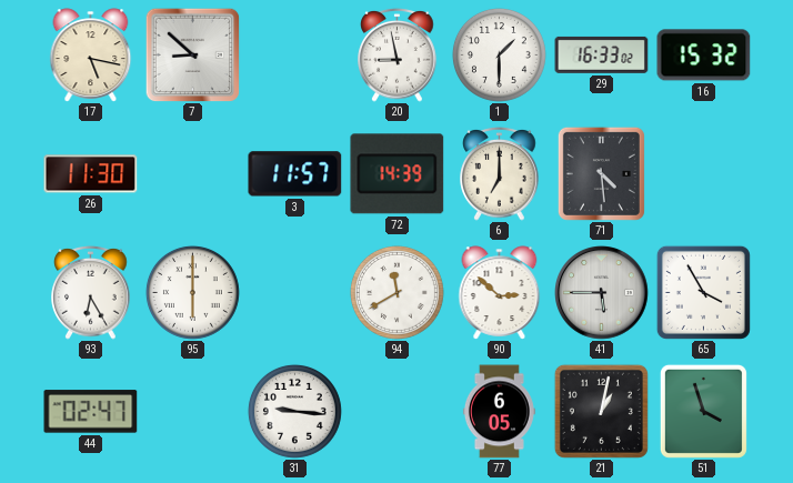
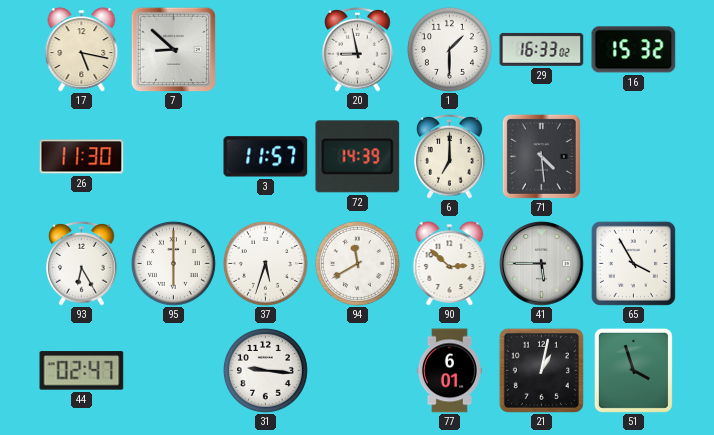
37: none -> 5:33 (265, 263)
77: 6:05 -> 6:01 (449, 371)
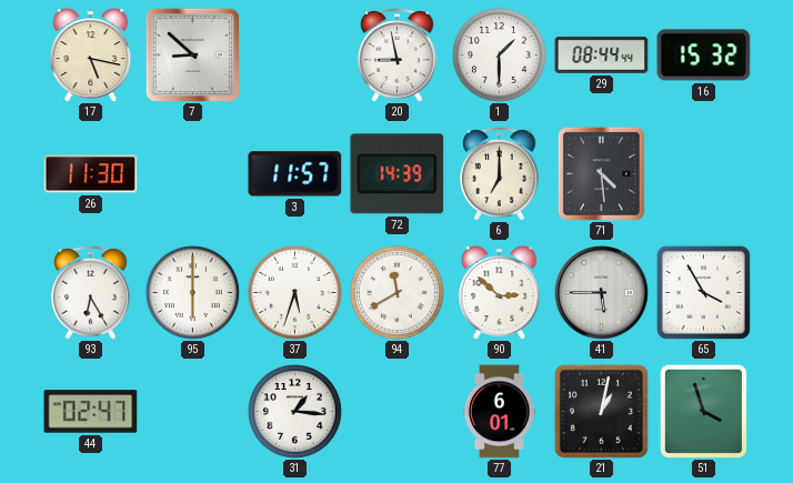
29: 16:33 -> 08:44 (602, 54)
31: 9:16 -> 1:16 (294, 411)
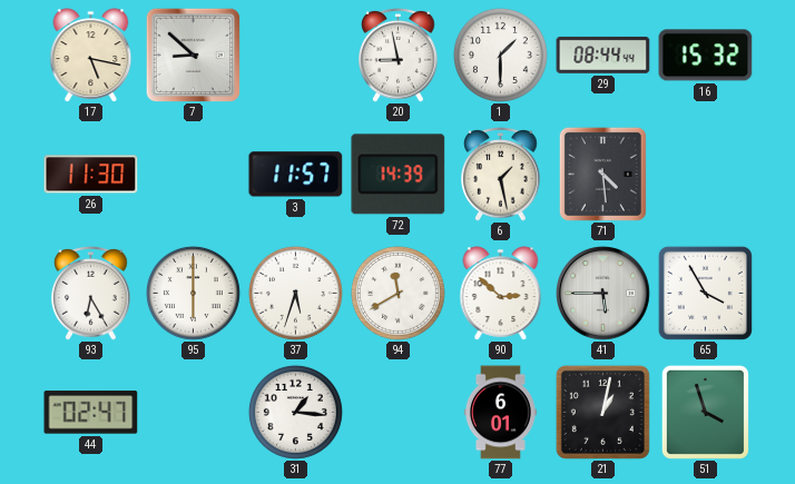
6: 7:00 -> 1:28 (501, 174)
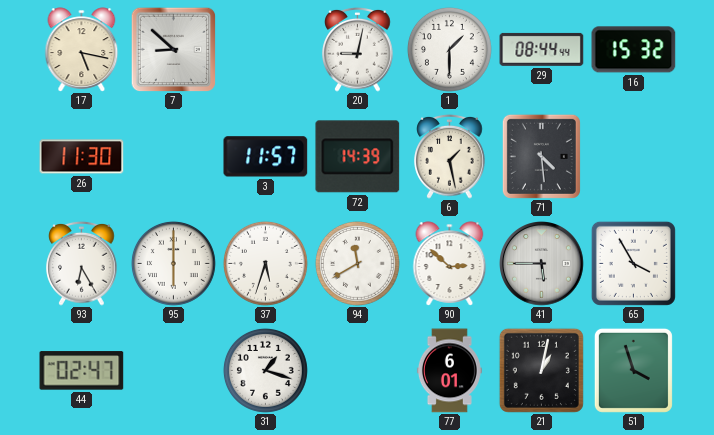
20: 8:58 -> 9:02 (358, 49)
31: 1:16 -> 1:18 (265, 370)
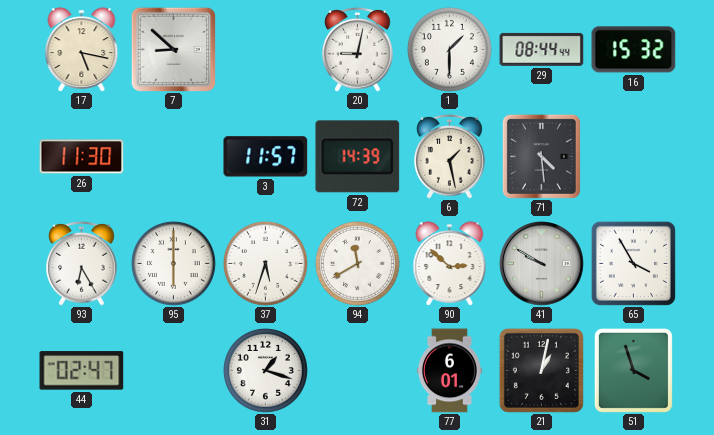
41: 5:45 -> 9:50 (542, 264)
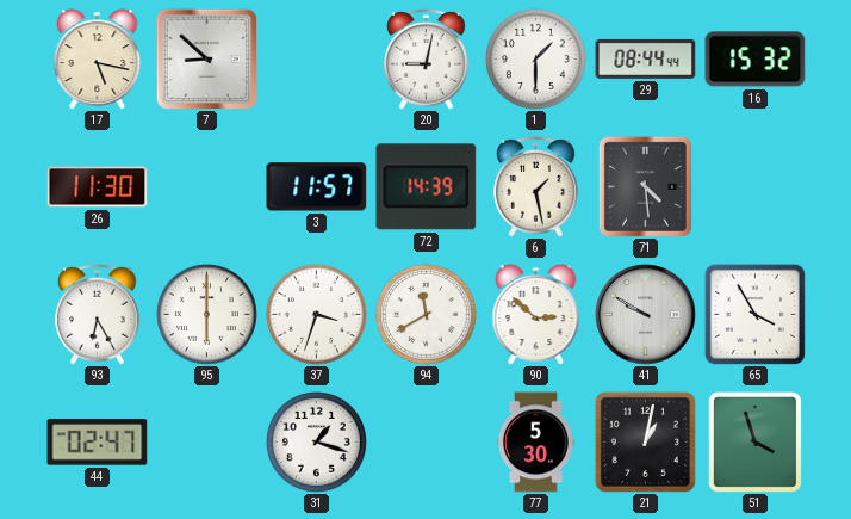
37: 5:33 -> 3:33 (316, 314)
77: 6:01 -> 5:30 (535, 443)
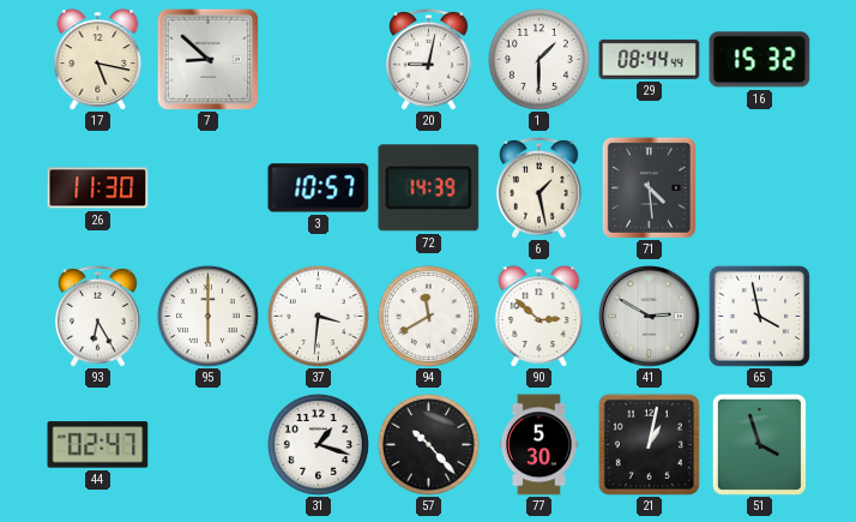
3: 11:57 -> 10:57 (319, 188)
37: 3:33 -> 3:31 (318, 316)
41: 9:50 -> 2:50 (650, 317)
65: 3:55 -> 3:58 (759, 316)
57: none -> 10:23 (428, 444)
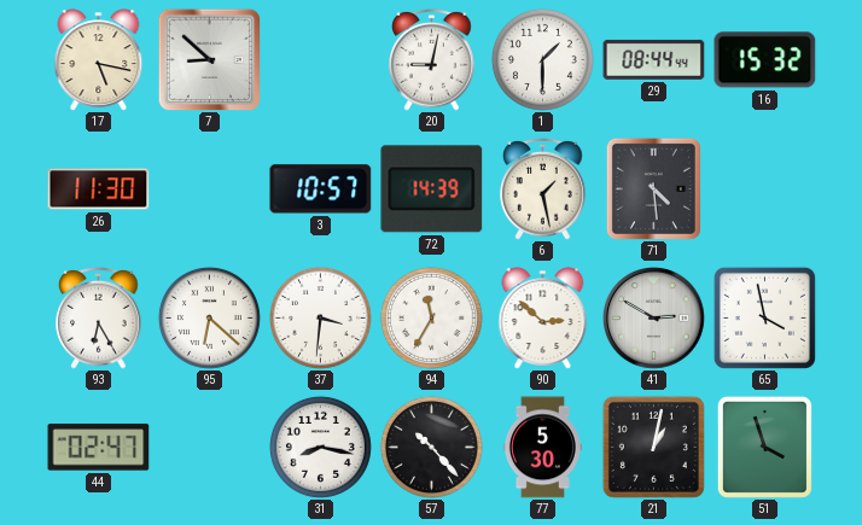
95: 6:00 -> 6:22 (209, 317)
94: 11:40 -> 11:35 (431, 317)
31: 1:18 -> 8:17 (320, 447)
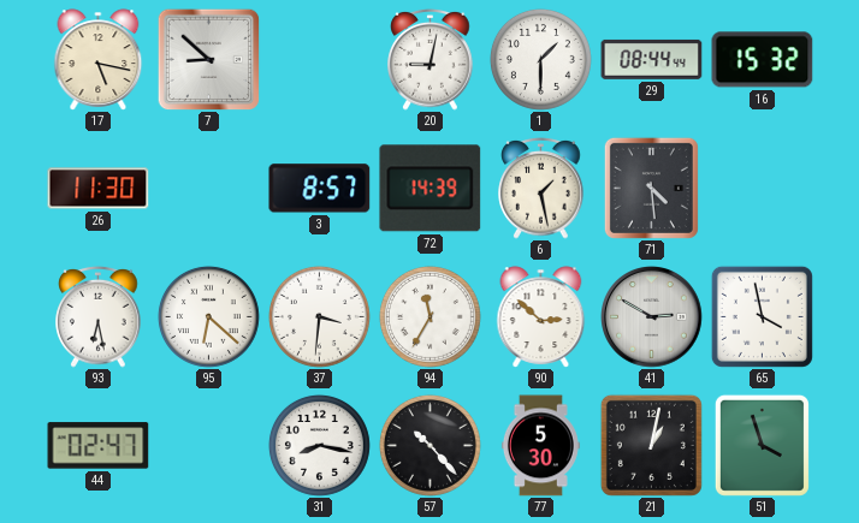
3: 10:57 -> 8:57 (320, 189)
93: 6:25 -> 6:28 (99, 316)
